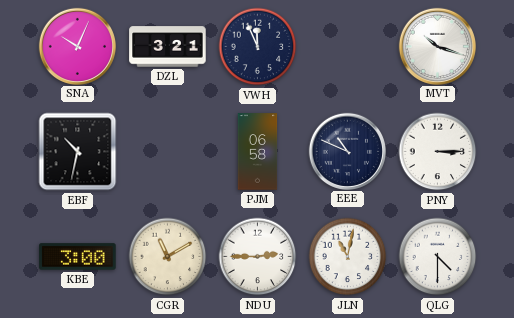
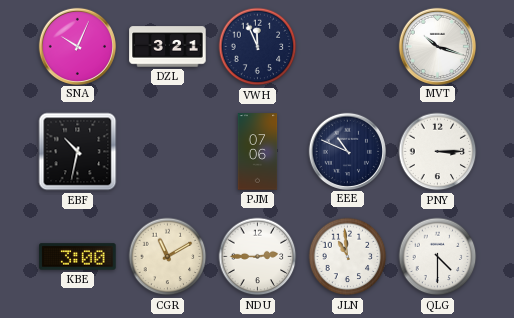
PJM: 06:58 -> 07:06 (258, 152)
JLN: 11:02 -> 10:59 (348, 257)
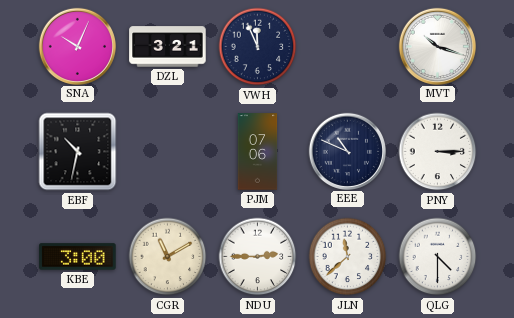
JLN: 10:59 -> 11:38 (348, 257)
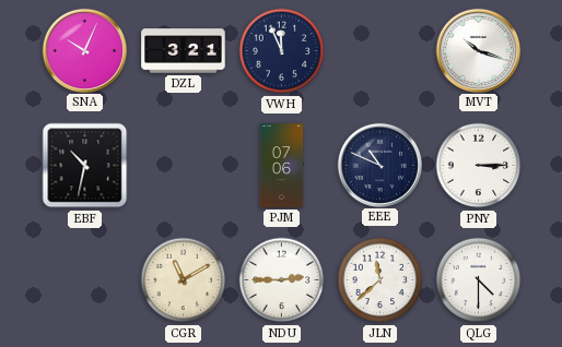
KBE: 3:00 -> none (78, 257)
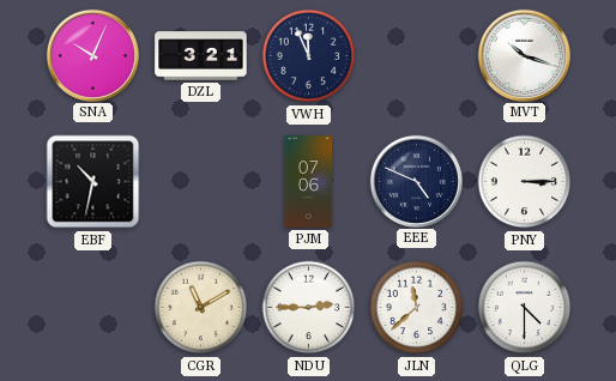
EEE: 10:49 -> 4:49 (416, 181)
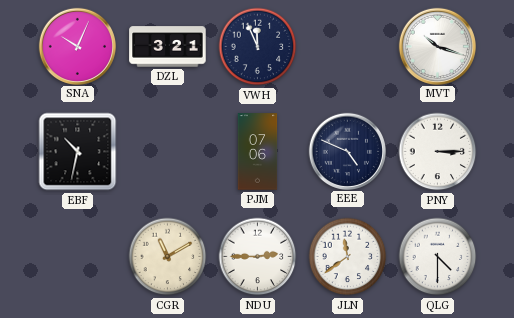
JLN: 11:38 -> 11:39 (348, 257)
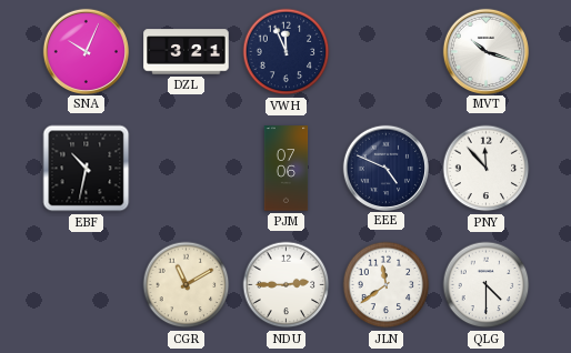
PNY: 3:15 -> 11:53 (487, 169)
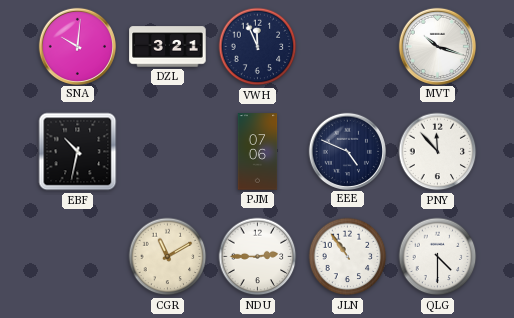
SNA: 10:04 -> 10:01 (77, 46)
JLN: 11:39 -> 10:54 (348, 257)
